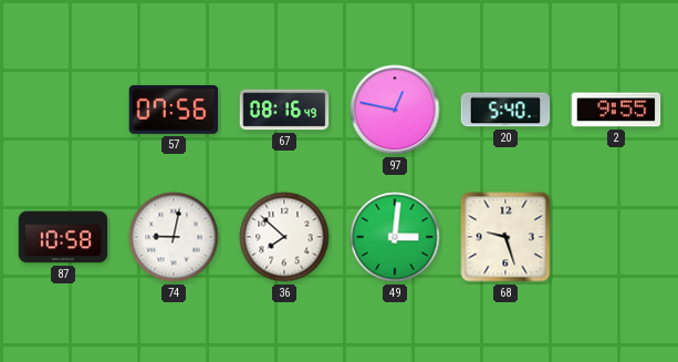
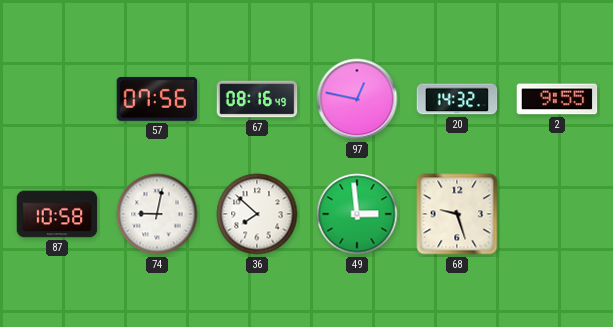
20: 5:40 -> 14:32 (457, 99)
49: 3:01 -> 2:59 (357, 214)
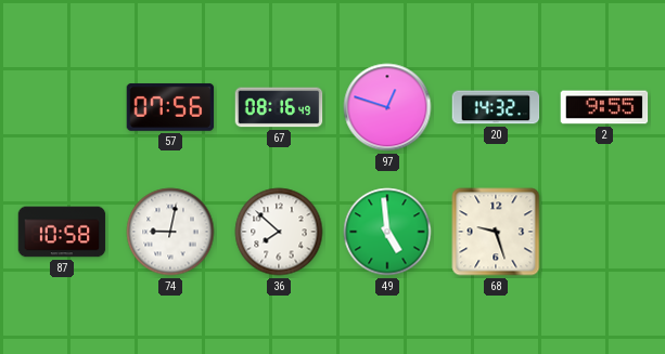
97: 12:47 -> 12:48 (387, 107)
49: 2:59 -> 4:59 (387, 232)
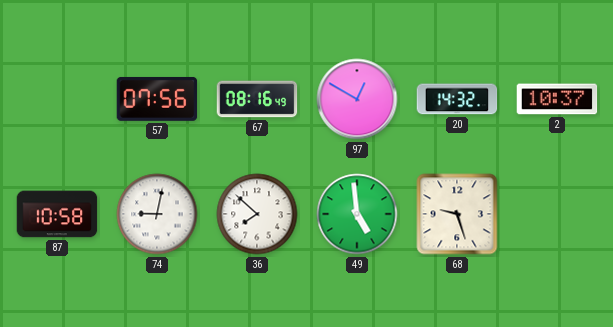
97: 12:48 -> 12:50 (357, 99)
2: 9:55 -> 10:37 (557, 99)
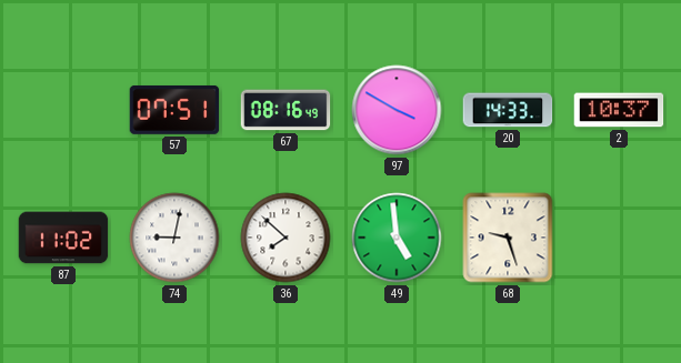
57: 07:56 -> 07:51 (174, 110)
97: 12:50 -> 3:50 (397, 110)
20: 14:32 -> 14:33 (508, 110)
87: 10:58 -> 11:02 (63, 238)
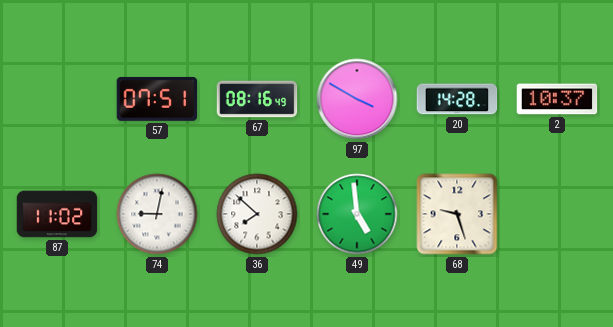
20: 14:33 -> 14:28 (457, 99)
